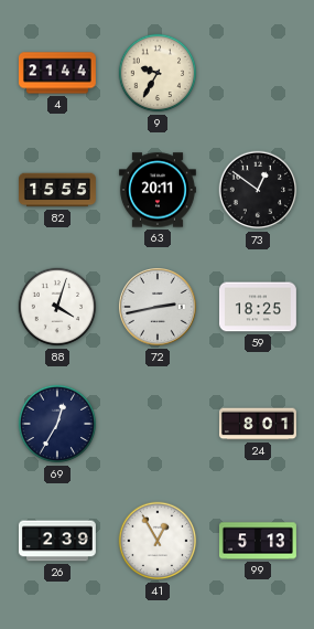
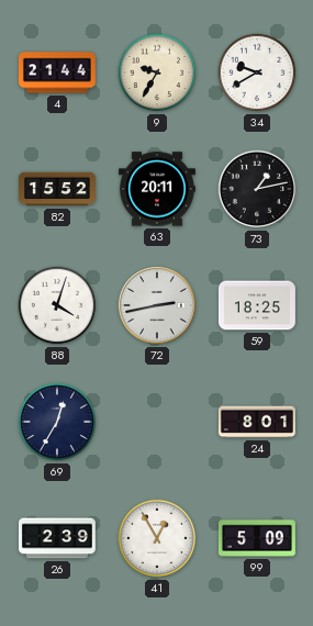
34: none -> 9:40 (257, 72)
82: 15:55 -> 15:52 (58, 189)
73: 12:51 -> 1:13 (257, 189)
99: 5:13 -> 5:09 (257, 538)
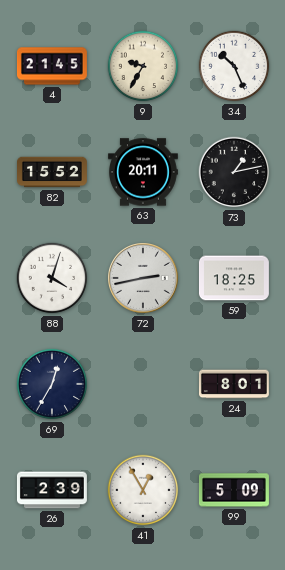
4: 21:44 -> 21:45 (52, 66)
34: 9:40 -> 10:26 (234, 66)
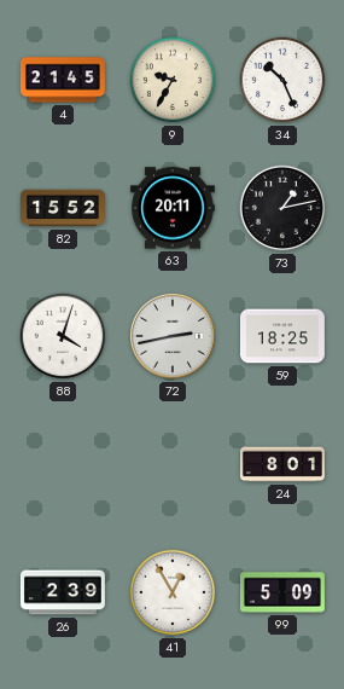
69: 12:35 -> none (52, 384)
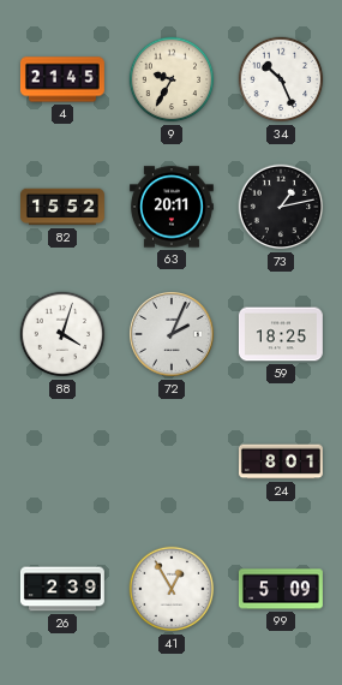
72: 2:43 -> 2:04 (173, 335)
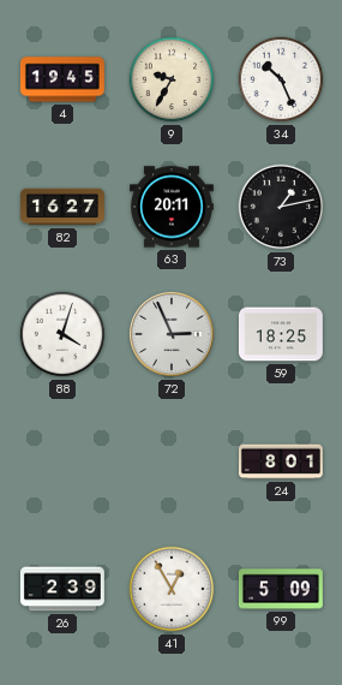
4: 21:45 -> 19:45 (62, 79)
82: 15:52 -> 16:27 (64, 207)
72: 2:04 -> 2:56 (173, 335)
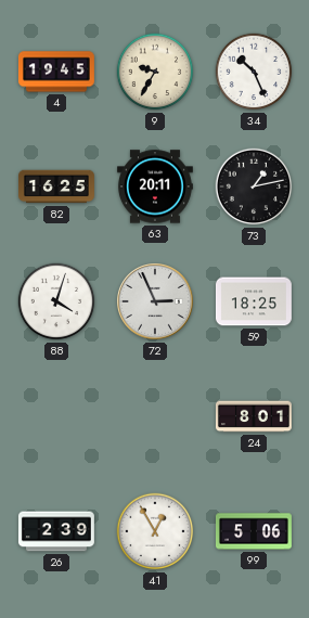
82: 16:27 -> 16:25 (57, 186)
99: 5:09 -> 5:06 (254, 531)
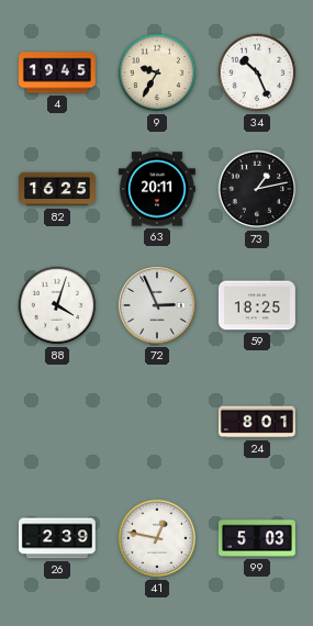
41: 12:55 -> 12:47 (157, 538)
99: 5:06 -> 5:03 (257, 538)
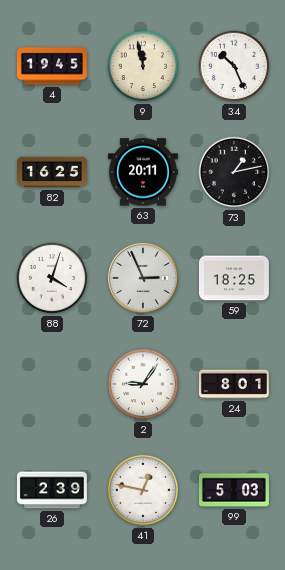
9: 9:35 -> 11:58 (143, 66)
2: none -> 9:06 (143, 384)
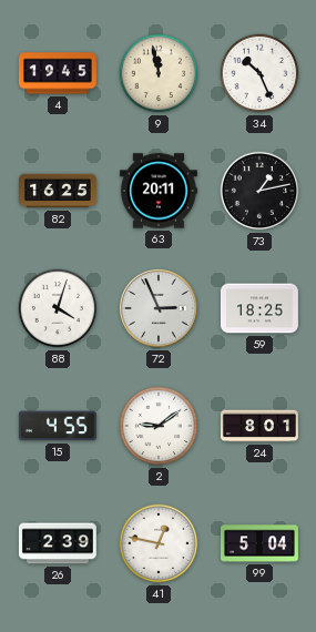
15: none -> 4:55 (58, 426)
2: 9:06 -> 9:09 (159, 426)
99: 5:03 -> 5:04 (259, 543)
